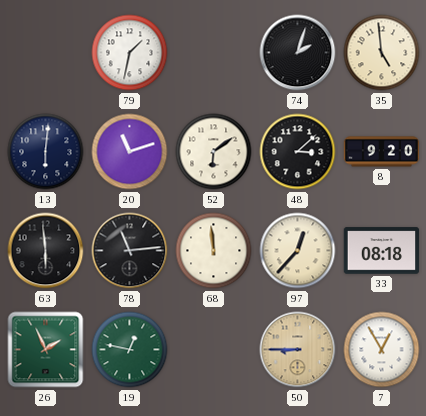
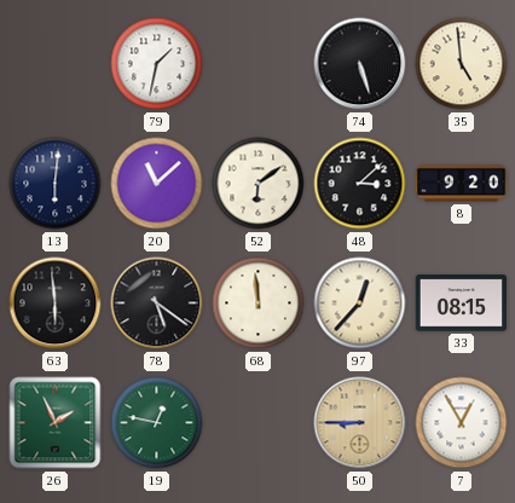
74: 2:03 -> 5:27 (360, 64)
20: 11:12 -> 11:08 (157, 184)
78: 11:14 -> 5:21 (157, 303)
33: 08:18 -> 08:15 (462, 303)
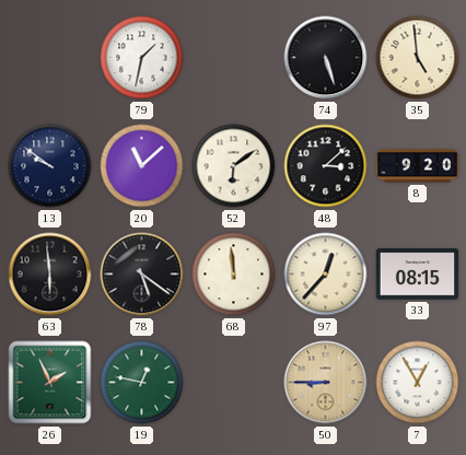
13: 6:01 -> 9:51 (50, 166)
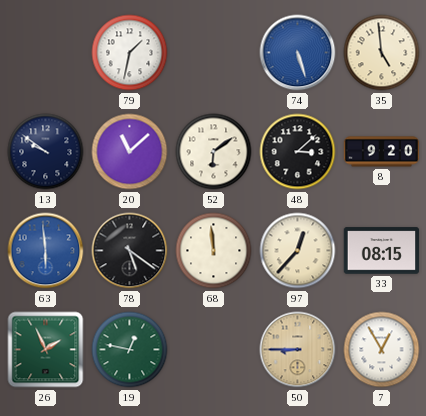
74 dial: black -> blue (298, 53)
63 dial: black -> blue (46, 251)
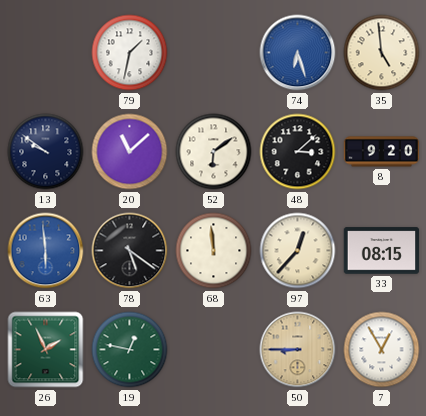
74: 5:27 -> 6:27 (298, 53)
